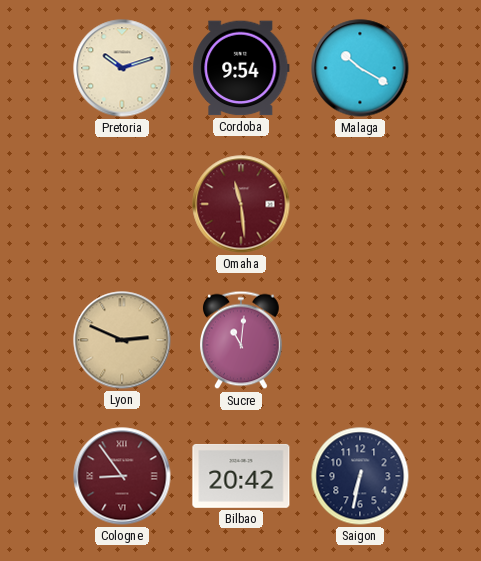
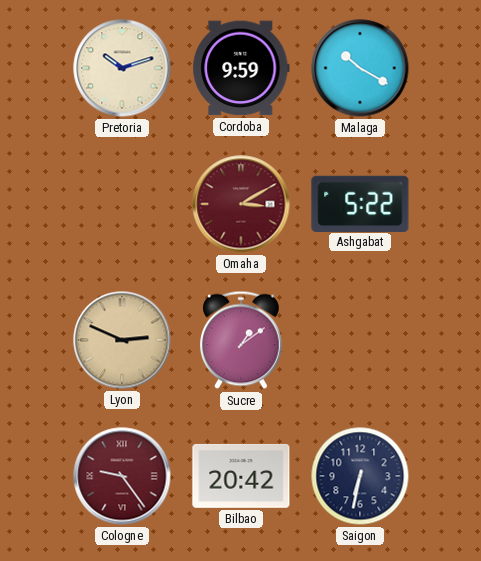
Cordoba: 9:54 -> 9:59 (241, 68)
Omaha: 11:29 -> 3:10 (241, 204)
Ashgabat: none -> 5:22 (360, 203)
Sucre: 11:01 -> 1:09 (242, 340)
Cologne: 8:54 -> 9:24 (122, 476)
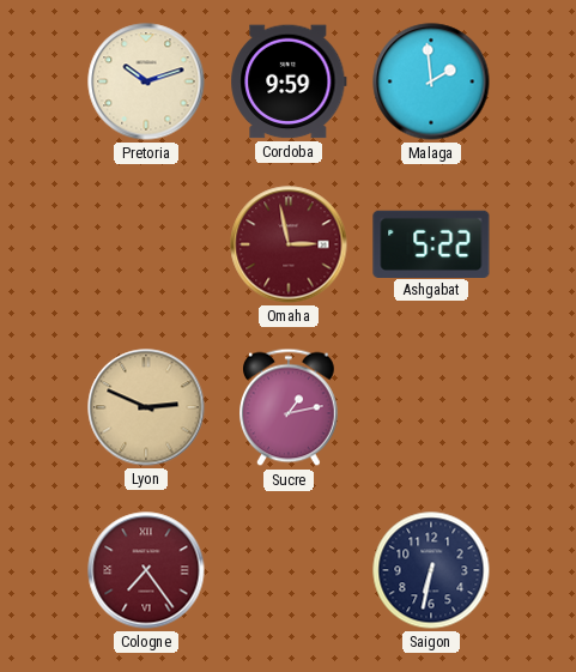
Malaga: 10:20 -> 1:59 (431, 81)
Omaha: 3:10 -> 2:58 (289, 244)
Sucre: 1:09 -> 1:13 (290, 407)
Cologne: 9:24 -> 7:24 (146, 570)
Bilbao: 20:42 -> none (241, 476)
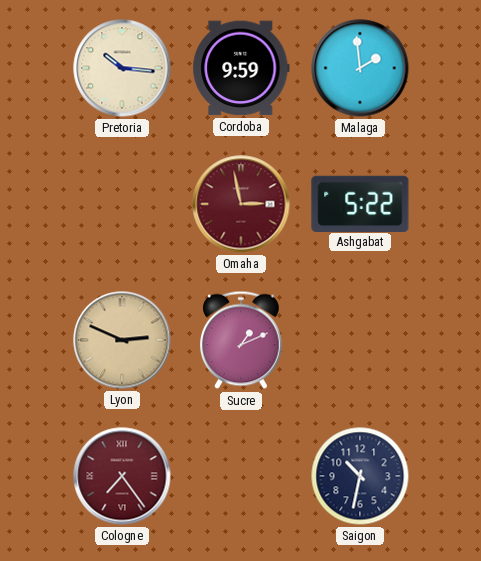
Pretoria: 10:12 -> 10:16 (122, 68)
Sucre: 1:13 -> 1:11 (242, 340)
Saigon: 6:32 -> 10:32 (360, 476)
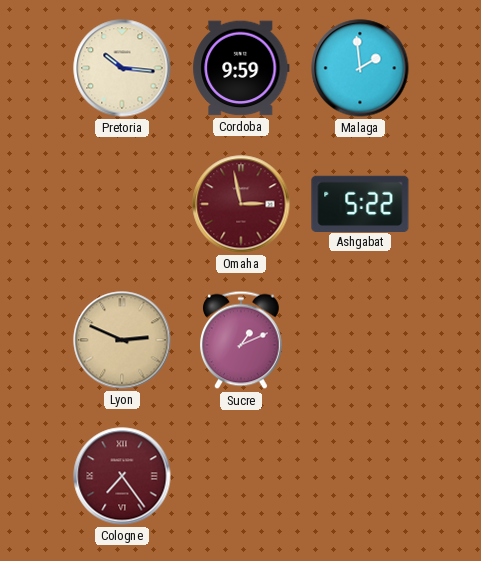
Saigon: 10:32 -> none (360, 476)
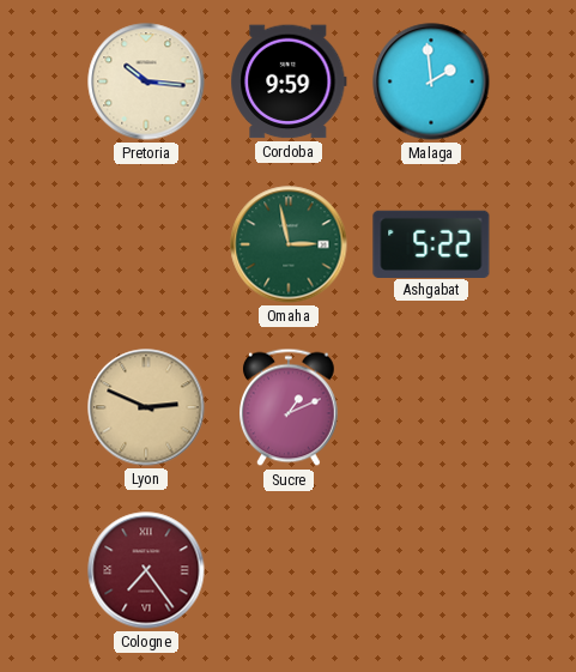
Omaha dial: burgundy -> green (289, 244)
